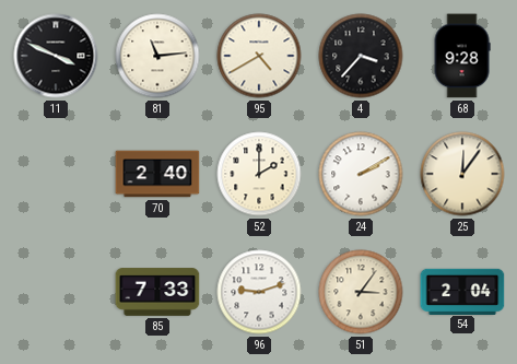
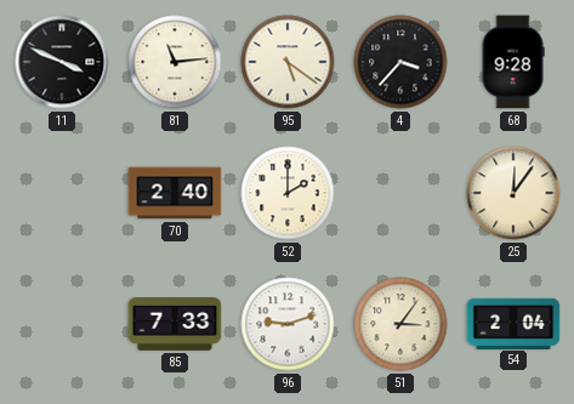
95: 4:40 -> 5:21 (288, 62)
24: 2:10 -> none (361, 174)
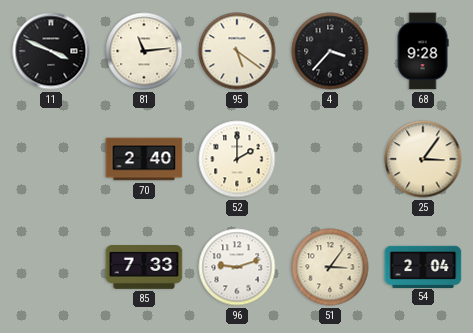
25: 12:06 -> 3:06 (423, 159)
